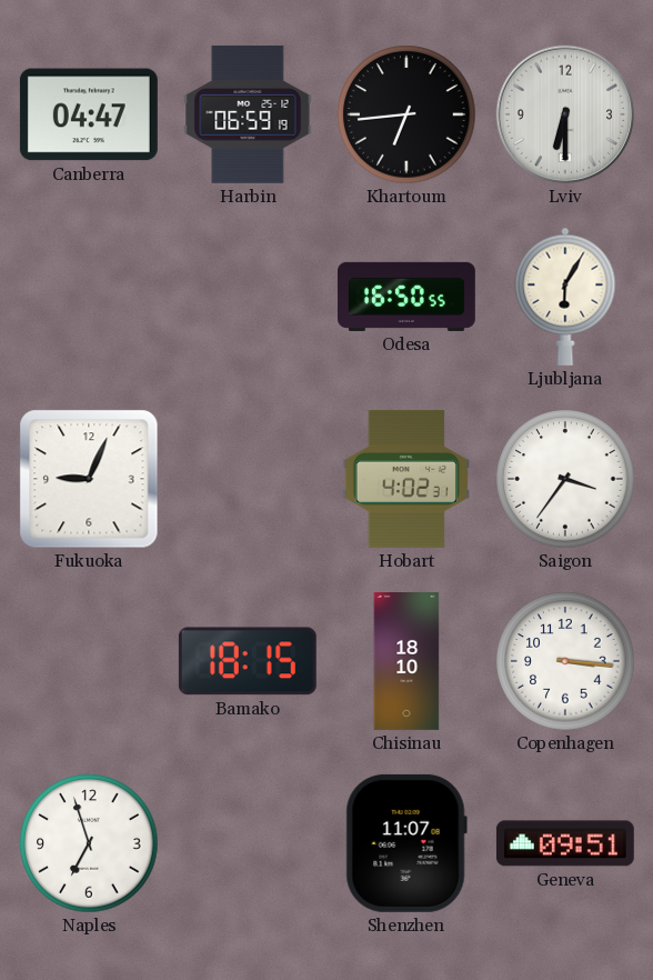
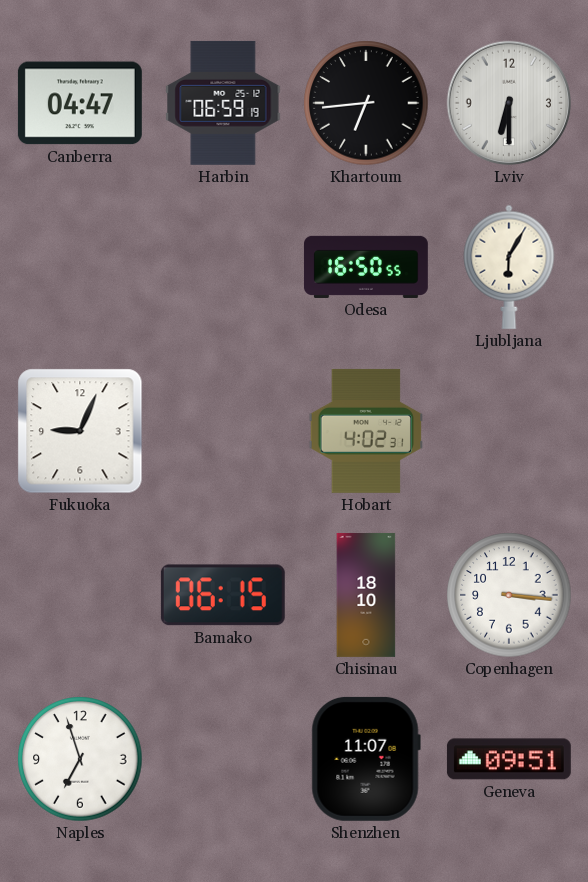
Saigon: 3:36 -> none (565, 479)
Bamako: 18:15 -> 06:15 (223, 595)
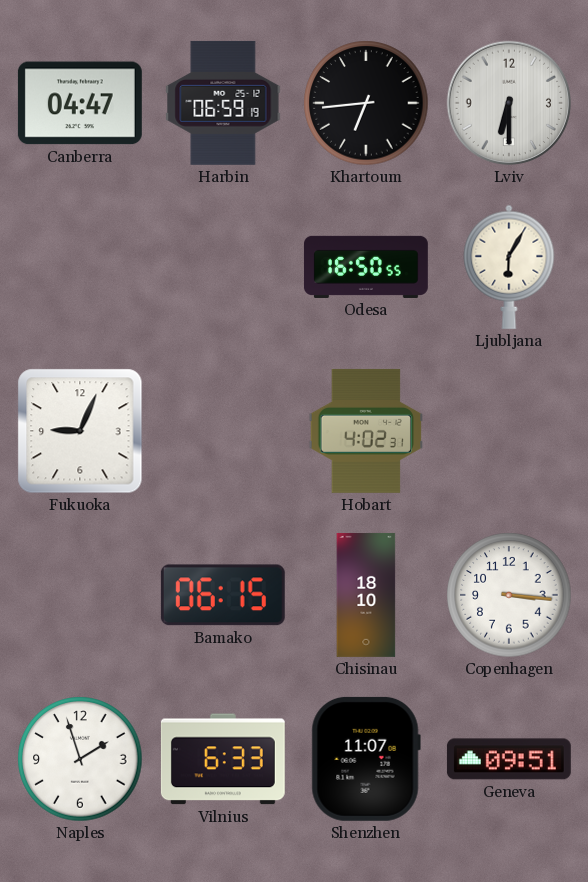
Naples: 6:57 -> 1:57 (80, 759)
Vilnius: none -> 6:33 (223, 759)
